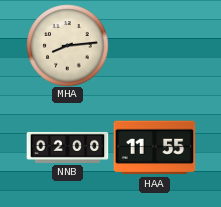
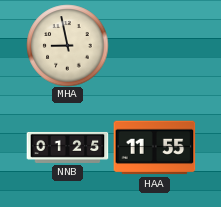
MHA: 8:14 -> 8:58 (67, 45)
NNB: 02:00 -> 01:25 (67, 147)
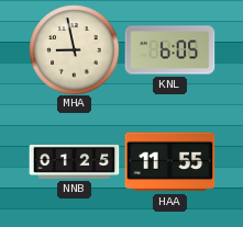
KNL: none -> 6:05 (169, 50)
